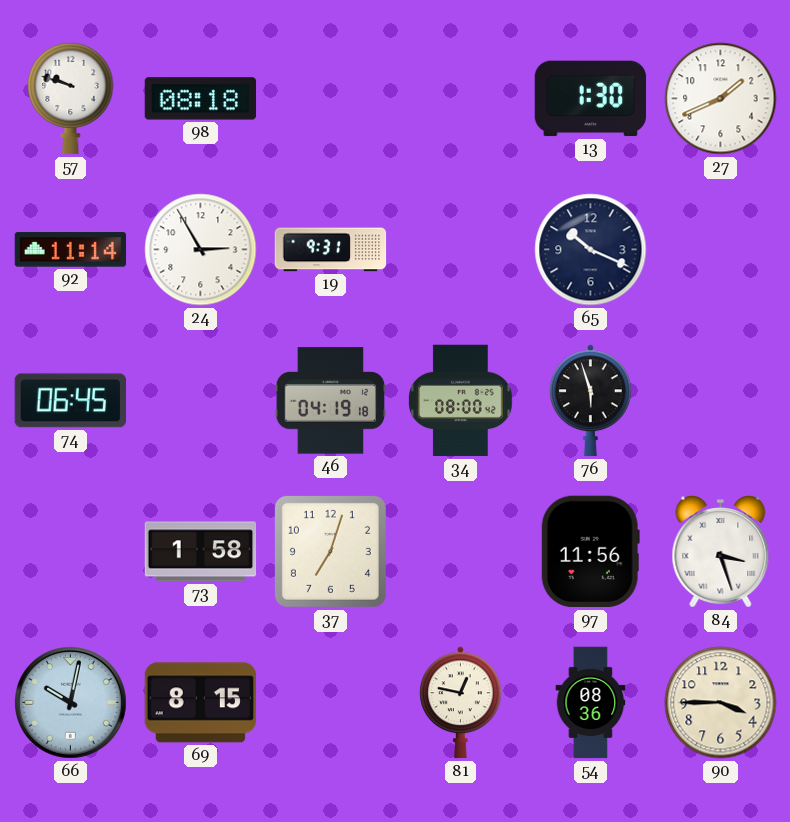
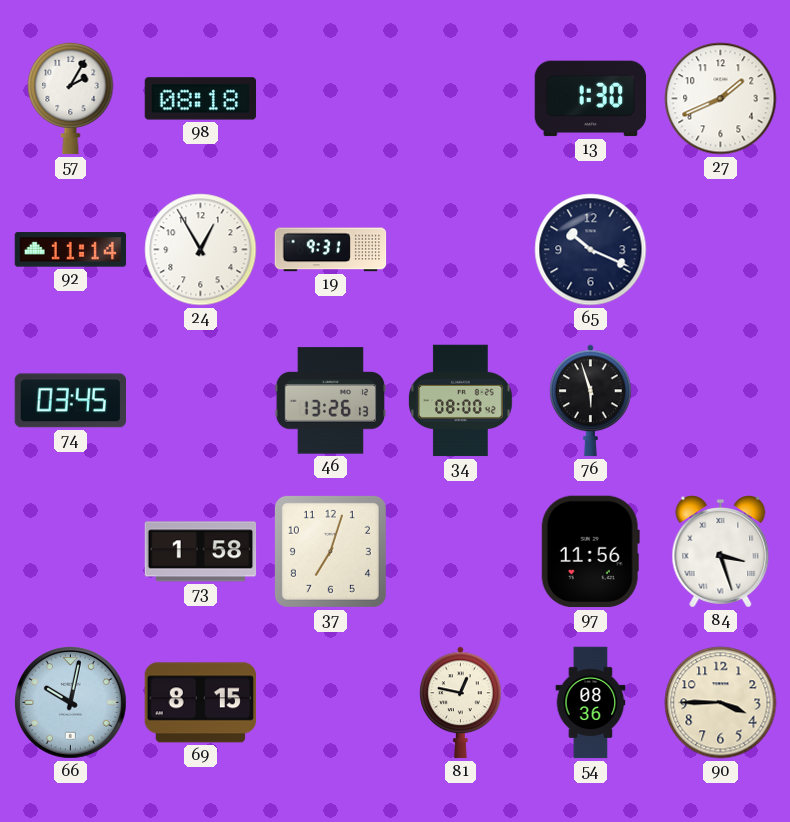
57: 9:48 -> 2:05 (71, 98)
24: 2:55 -> 12:55 (201, 250)
74: 06:45 -> 03:45 (70, 401)
46: 04:19 -> 13:26 (331, 401)
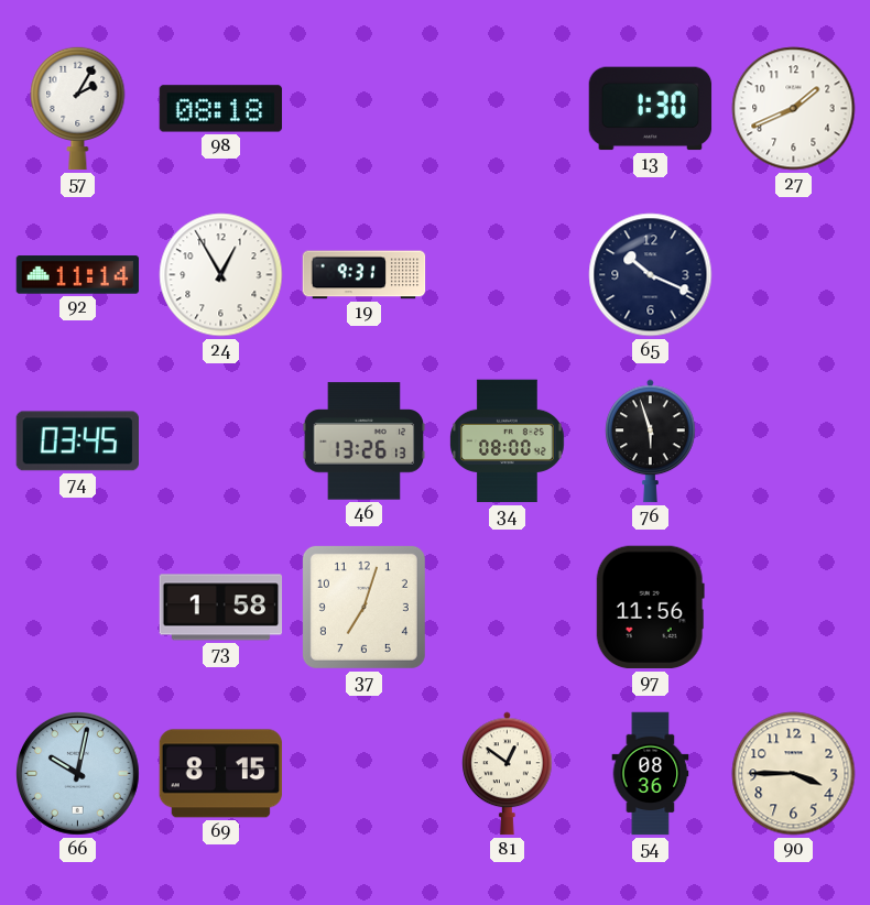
84: 3:27 -> none (721, 552)
81: 12:47 -> 12:51 (508, 774)
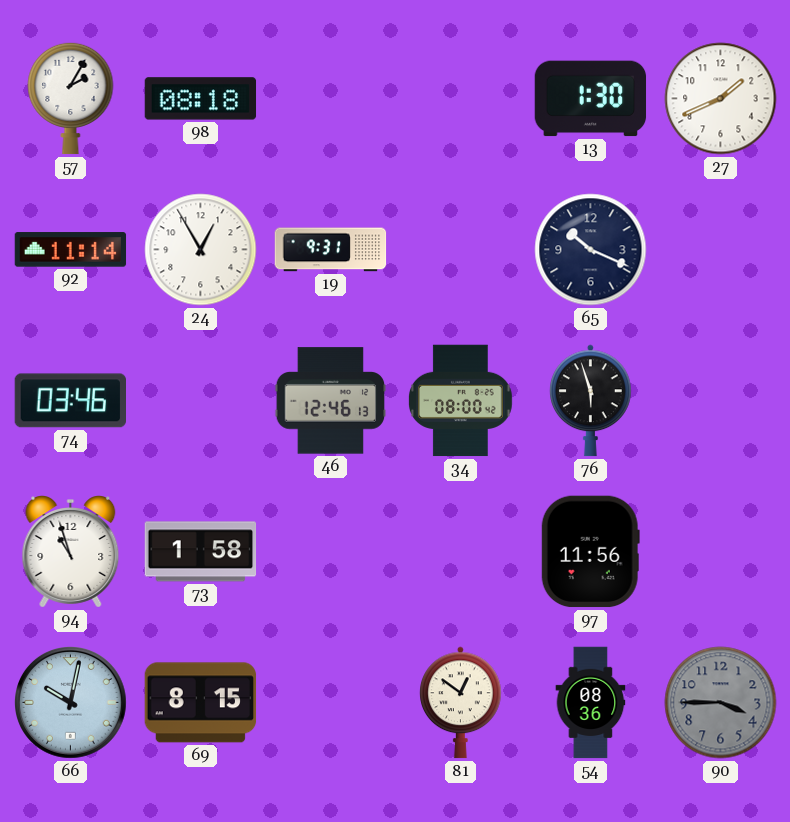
74: 03:45 -> 03:46 (70, 401)
46: 13:26 -> 12:46 (331, 401)
94: none -> 10:57 (71, 552)
37: 7:03 -> none (363, 607)
90 dial: cream -> grey (721, 703)
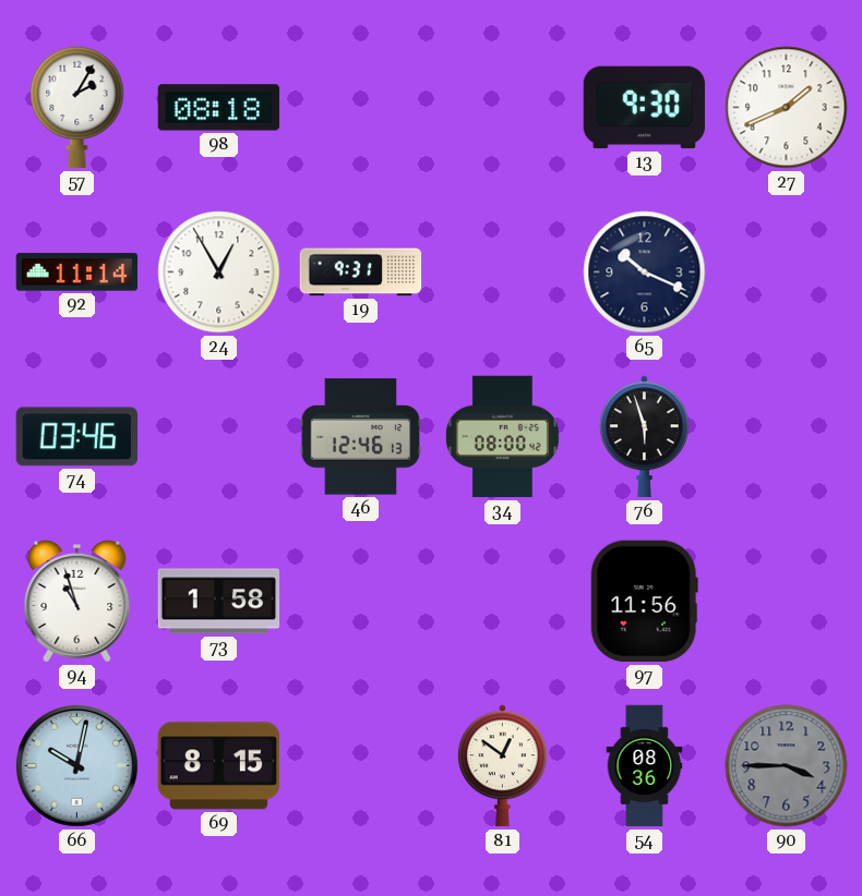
13: 1:30 -> 9:30 (645, 108)
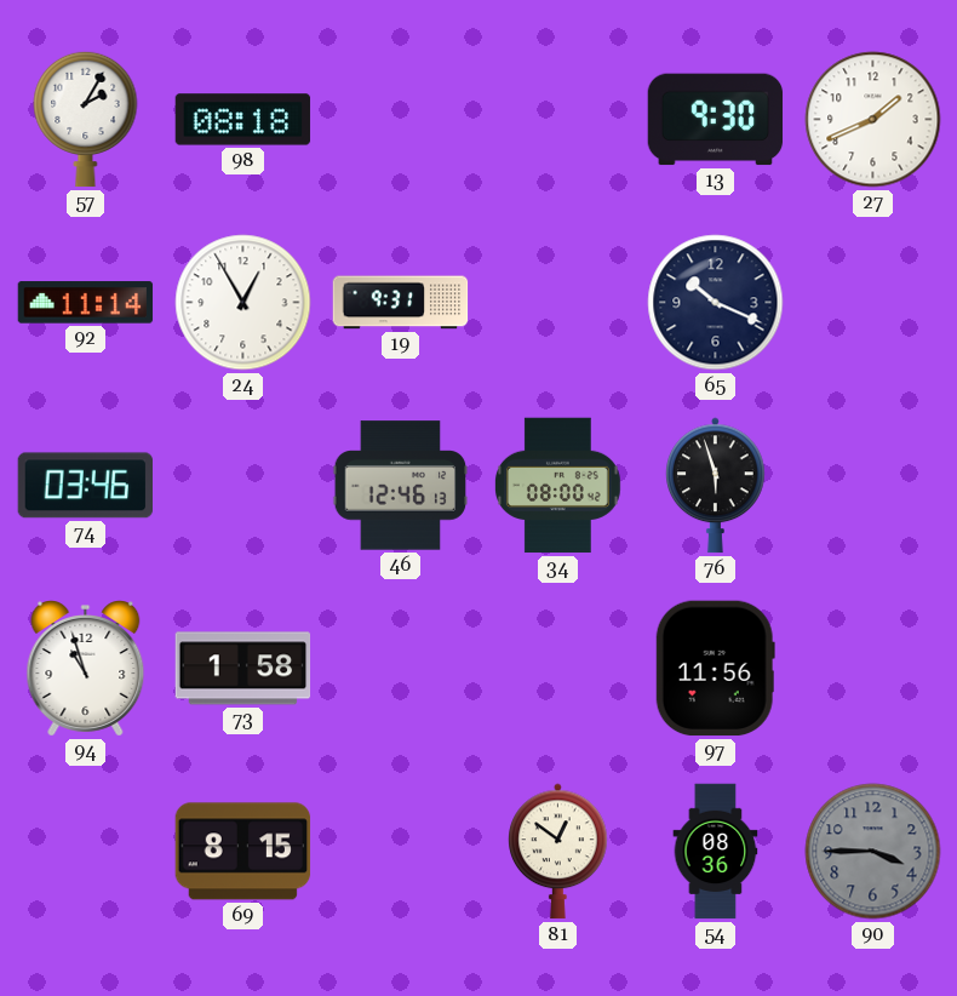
66: 10:02 -> none (77, 766)
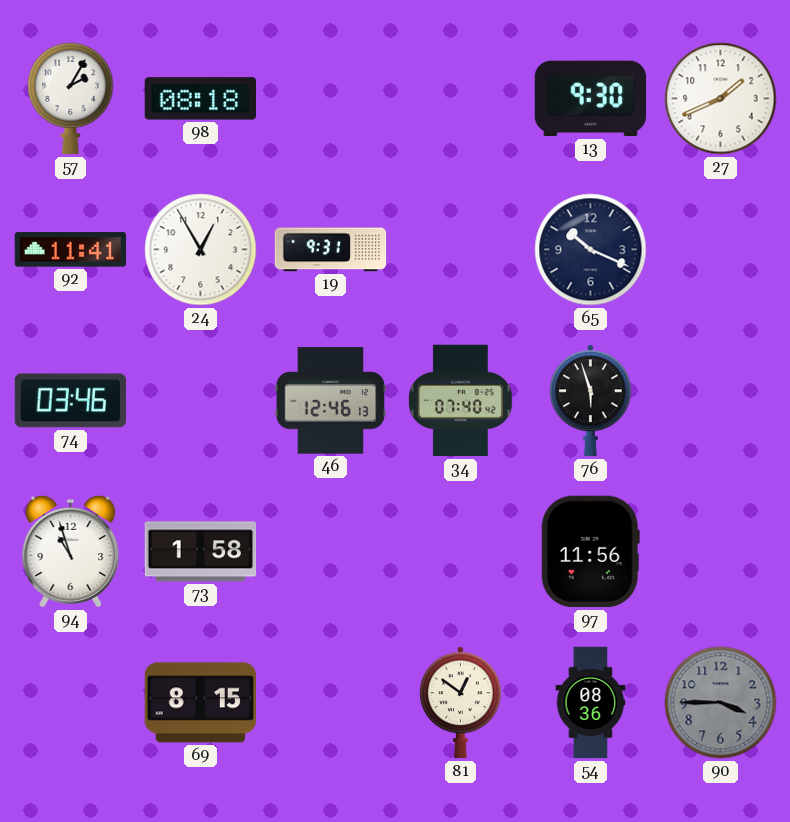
92: 11:14 -> 11:41 (71, 250)
34: 08:00 -> 07:40 (460, 401)
